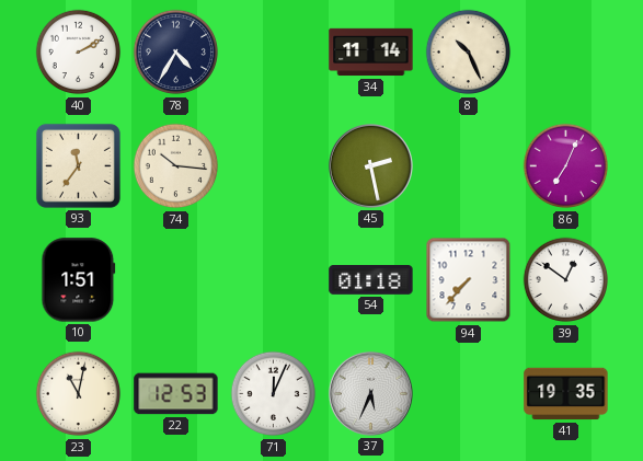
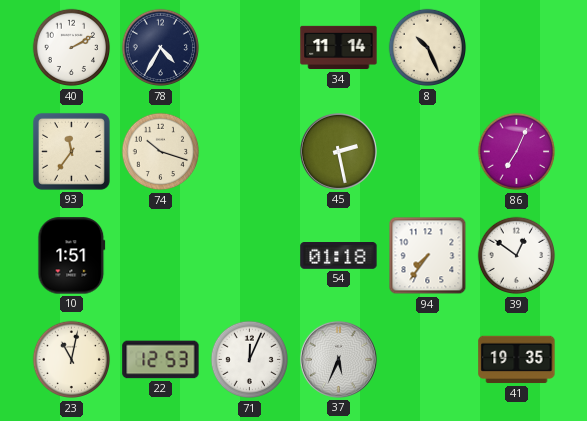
74: 10:16 -> 10:18 (161, 152)
94: 7:37 -> 7:36 (428, 256)
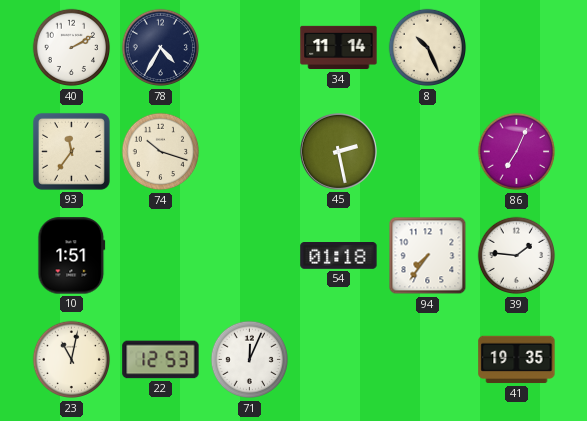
39: 12:51 -> 1:46 (517, 256)
37: 5:34 -> none (338, 359)
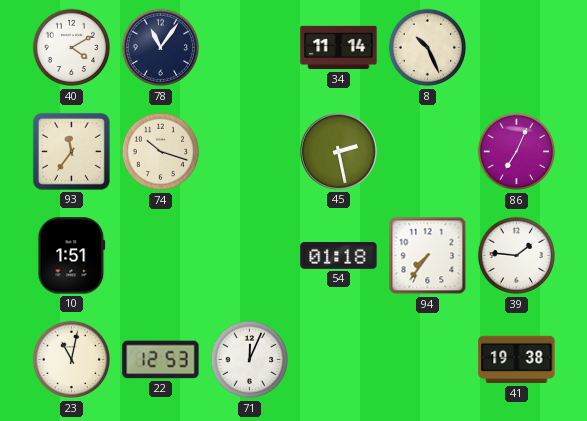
40: 2:10 -> 4:10 (72, 48)
78: 4:35 -> 11:06 (161, 48)
41: 19:35 -> 19:38 (517, 360)
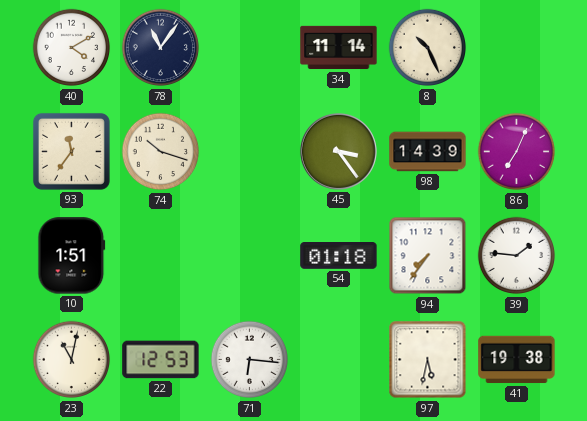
45: 2:28 -> 3:24 (338, 151)
98: none -> 14:39 (428, 152)
71: 12:04 -> 6:16 (250, 360)
97: none -> 5:32 (428, 360)
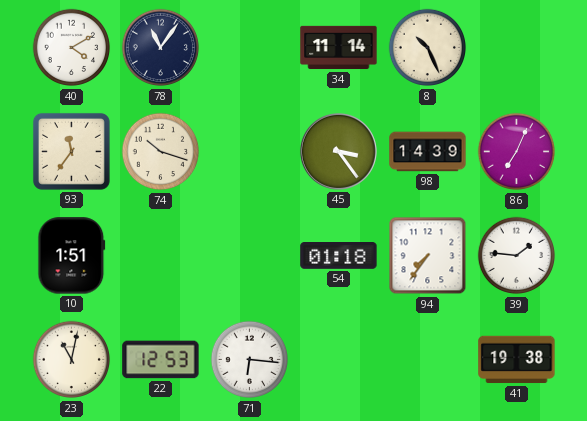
97: 5:32 -> none (428, 360)
